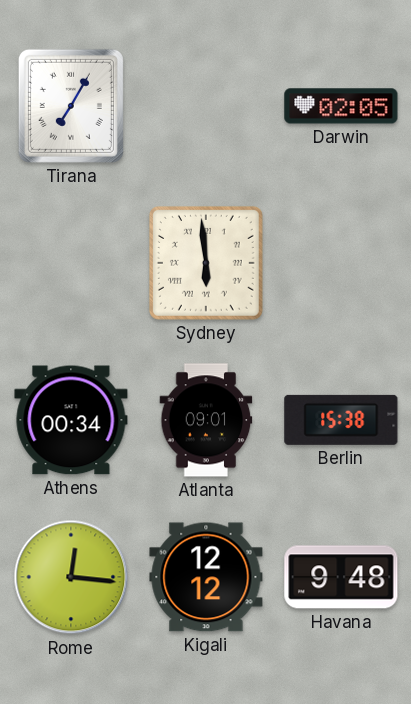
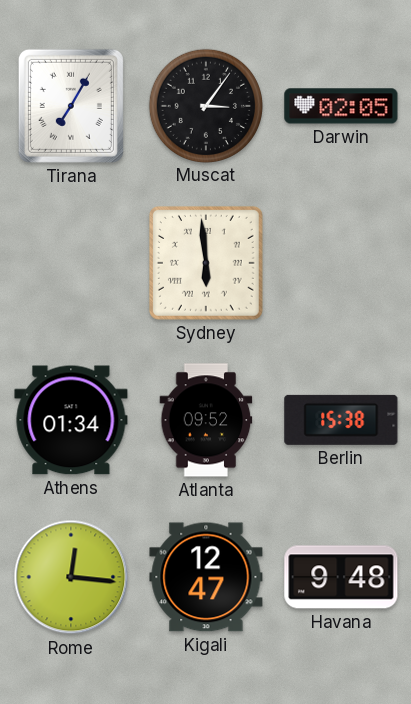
Muscat: none -> 3:06 (205, 105)
Athens: 00:34 -> 01:34 (71, 420)
Atlanta: 09:01 -> 09:52 (206, 420)
Kigali: 12:12 -> 12:47 (206, 577)
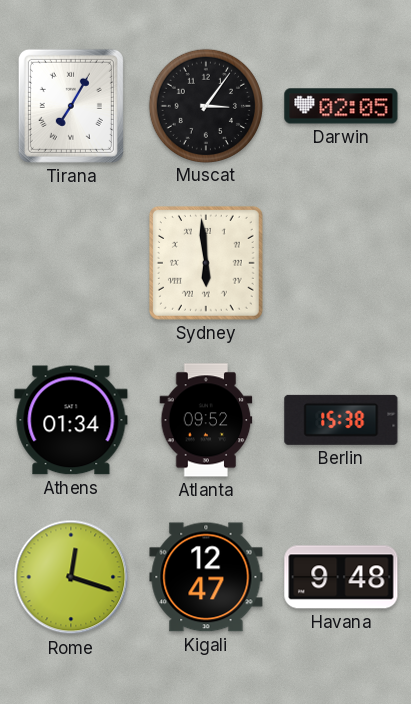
Rome: 12:16 -> 12:18 (71, 577)
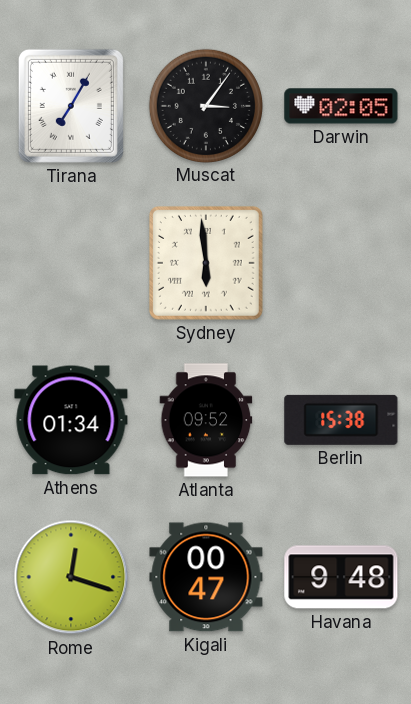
Kigali: 12:47 -> 00:47 (206, 577)
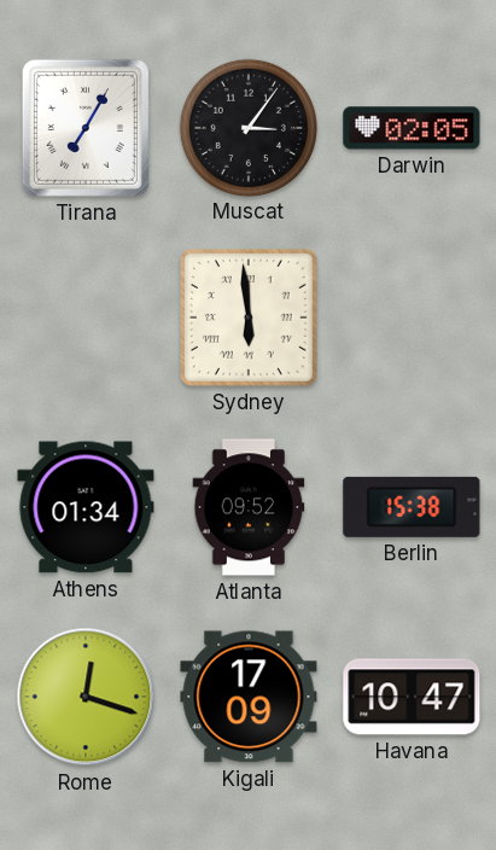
Kigali: 00:47 -> 17:09 (249, 697)
Havana: 9:48 -> 10:47 (412, 697)
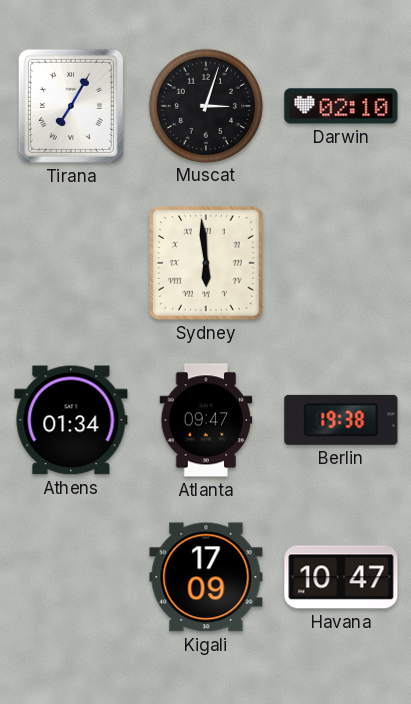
Muscat: 3:06 -> 3:03 (205, 105)
Darwin: 02:05 -> 02:10 (341, 106)
Atlanta: 09:52 -> 09:47 (206, 420)
Berlin: 15:38 -> 19:38 (341, 420)
Rome: 12:18 -> none (86, 697)
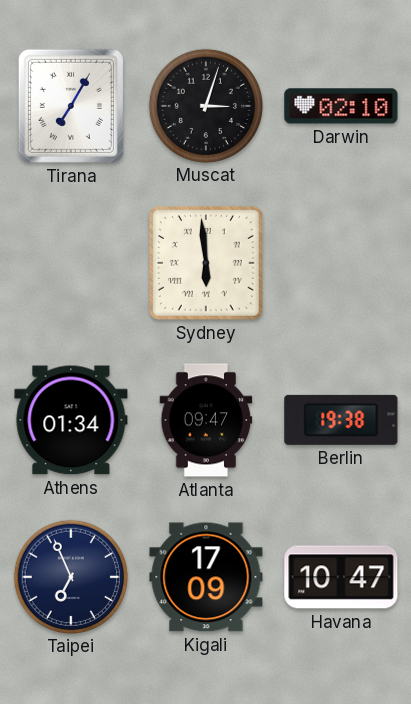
Taipei: none -> 6:56 (70, 576)
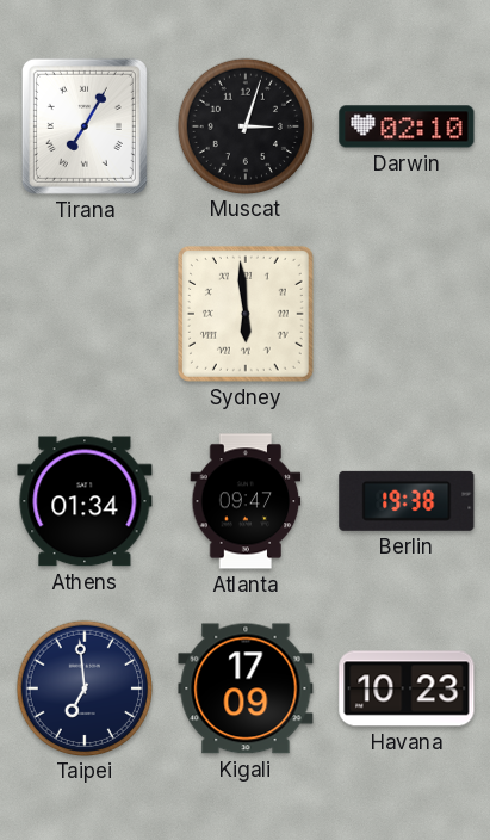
Taipei: 6:56 -> 6:59 (83, 687)
Havana: 10:47 -> 10:23 (407, 688)
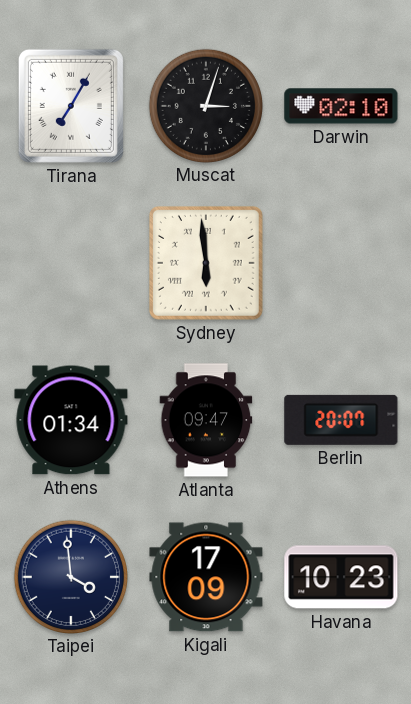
Berlin: 19:38 -> 20:07 (341, 420)
Taipei: 6:59 -> 3:59 (70, 576)
